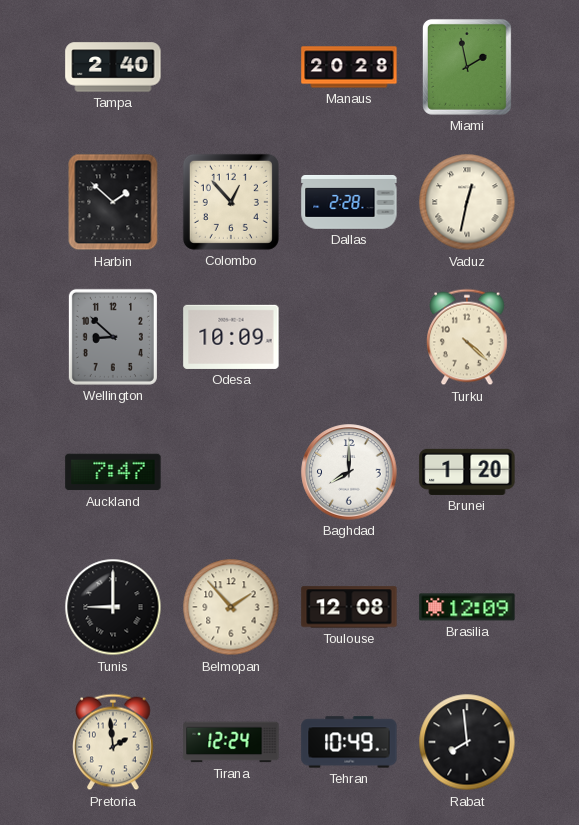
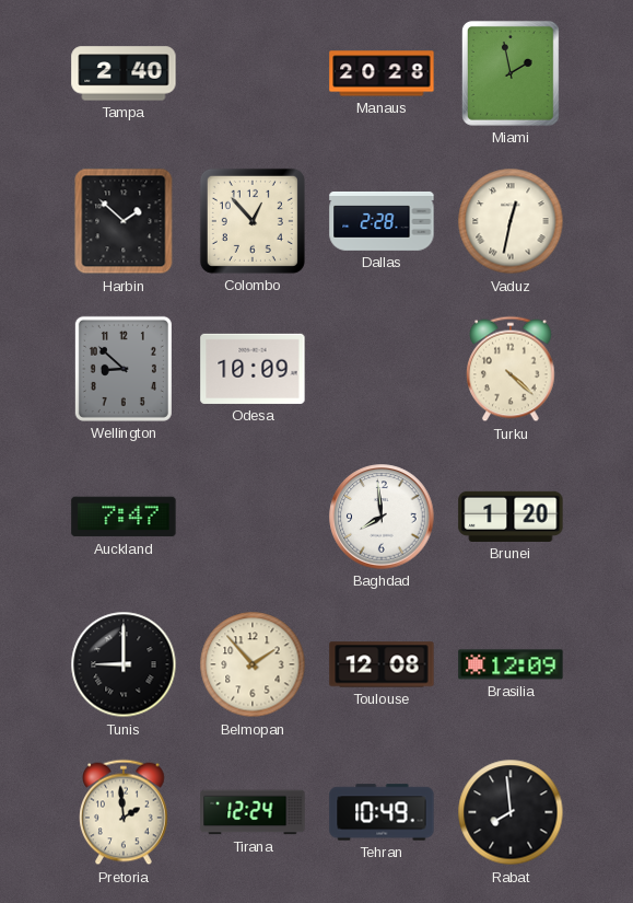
Baghdad: 8:00 -> 7:59 (382, 517)
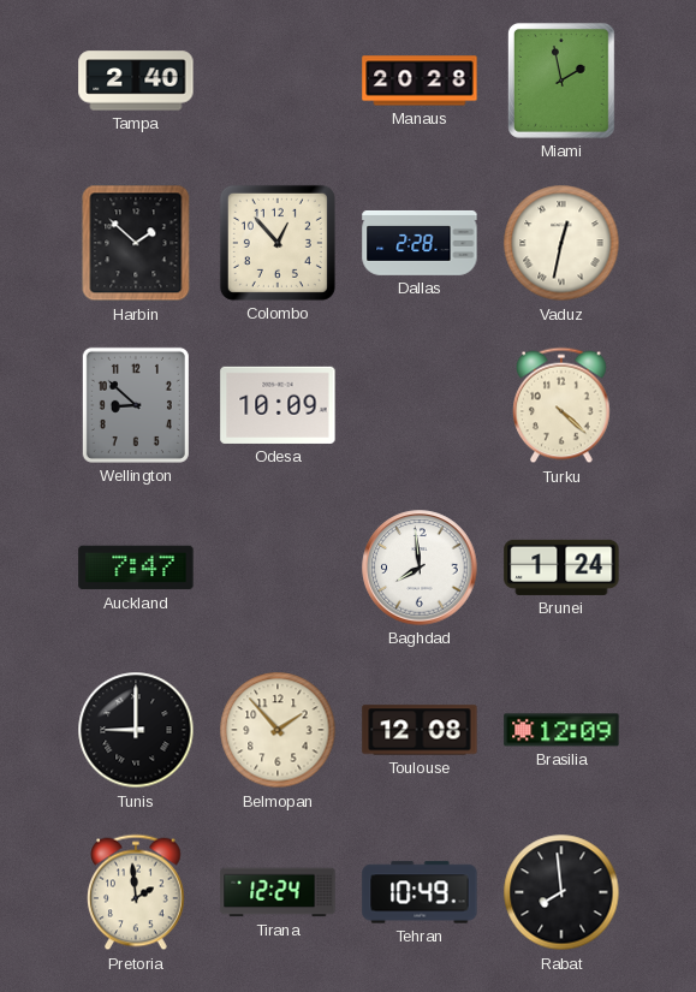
Brunei: 1:20 -> 1:24 (561, 568)
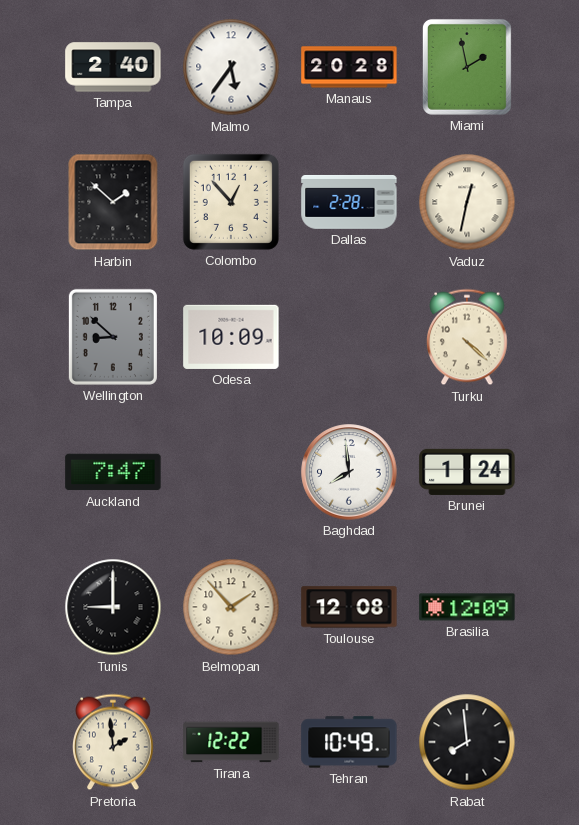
Malmo: none -> 5:36 (231, 67)
Tirana: 12:24 -> 12:22 (231, 742)
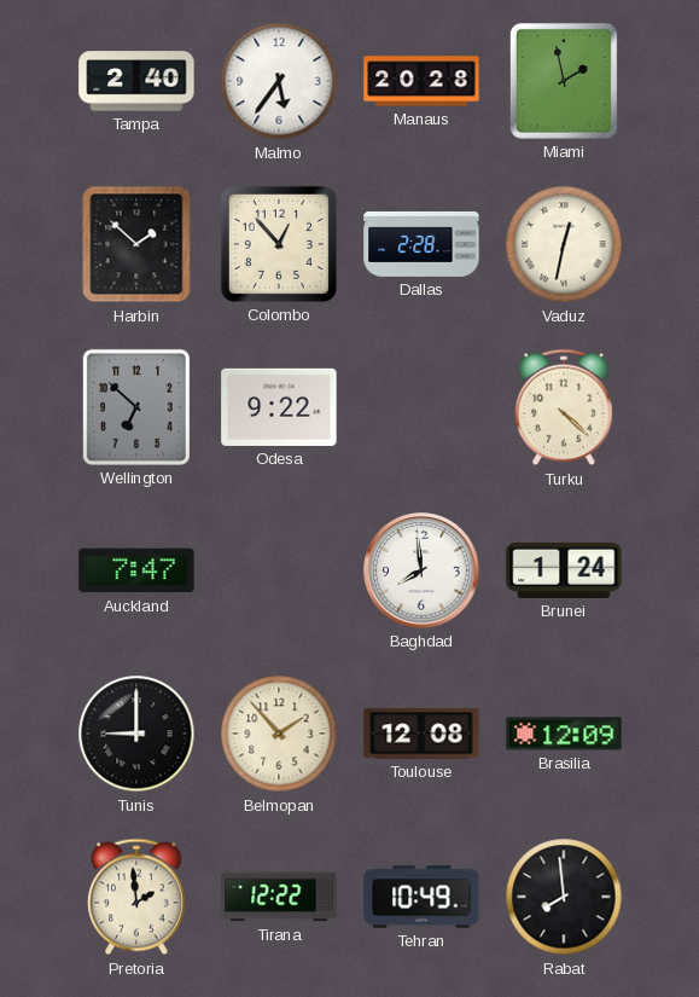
Wellington: 8:52 -> 6:52 (136, 407)
Odesa: 10:09 -> 9:22 (279, 407)
